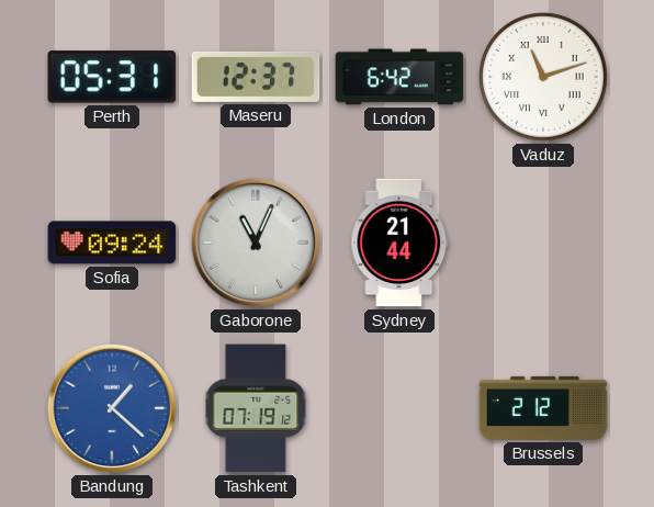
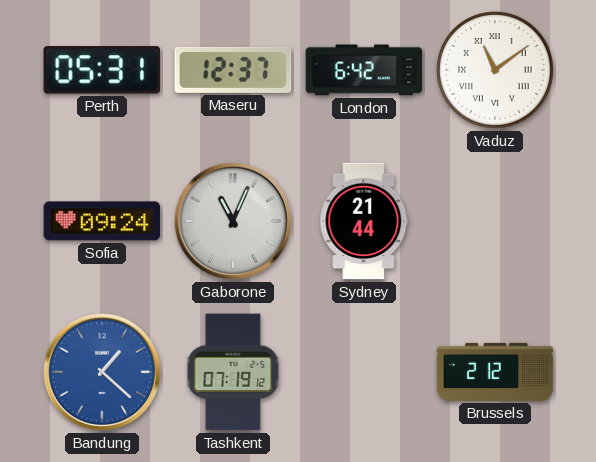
Vaduz: 11:12 -> 11:09 (496, 71)
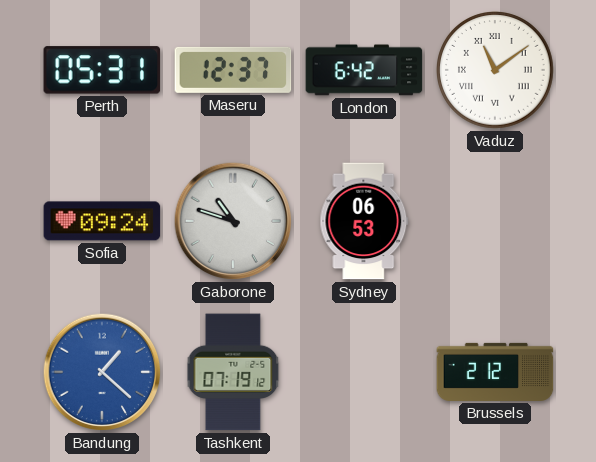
Gaborone: 11:04 -> 10:48 (233, 221)
Sydney: 21:44 -> 06:53 (364, 221)
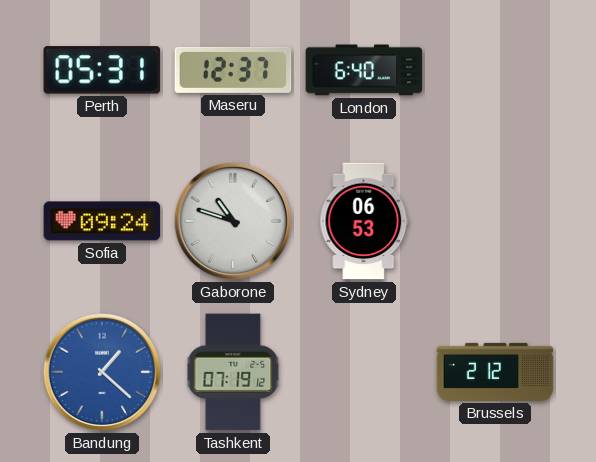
London: 6:42 -> 6:40 (364, 70)
Vaduz: 11:09 -> none (496, 71)
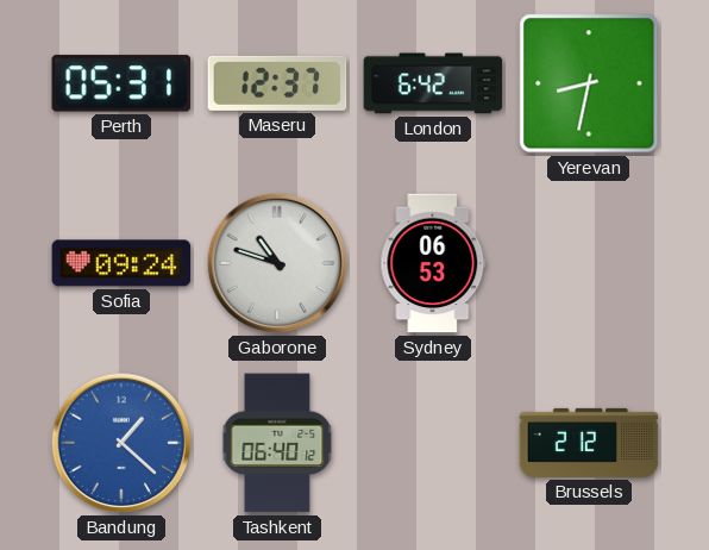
London: 6:40 -> 6:42 (433, 83)
Yerevan: none -> 8:32 (589, 83)
Tashkent: 07:19 -> 06:40 (277, 443)
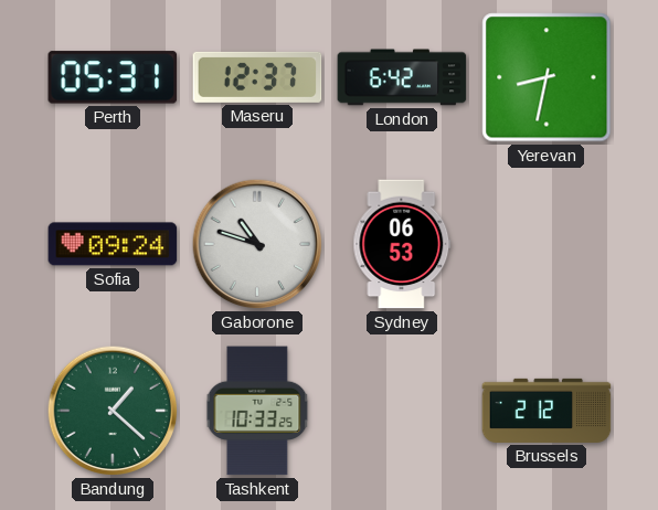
Bandung dial: blue -> green (113, 411)
Tashkent: 06:40 -> 10:33 (257, 411)
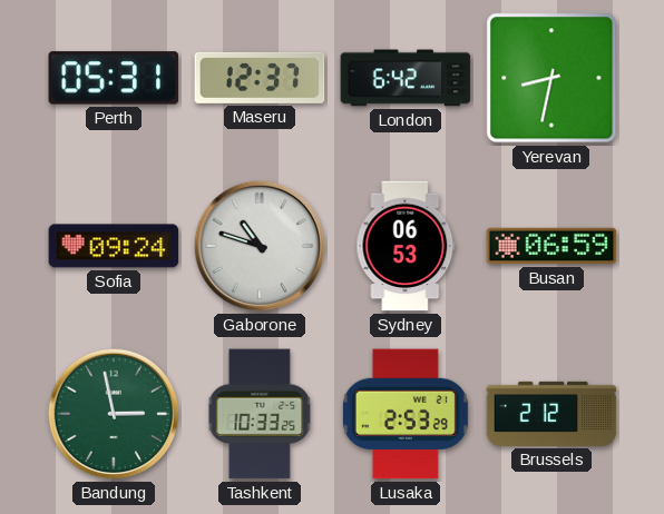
Busan: none -> 06:59 (551, 246)
Bandung: 1:22 -> 2:58 (114, 414)
Lusaka: none -> 2:53 (406, 414)
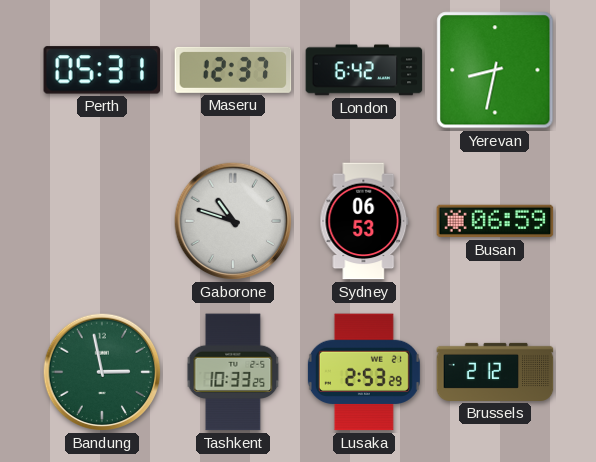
Sofia: 09:24 -> none (114, 246)
